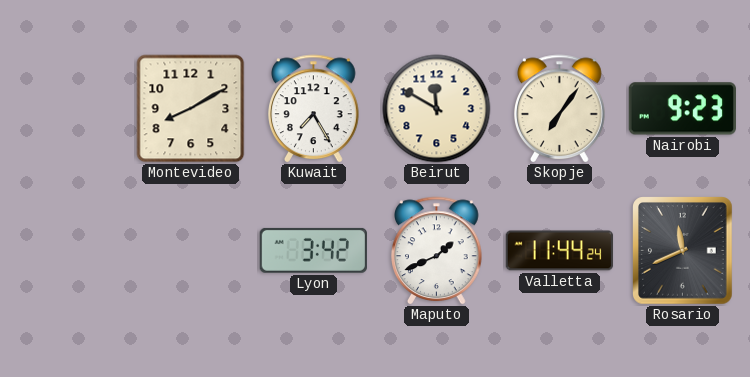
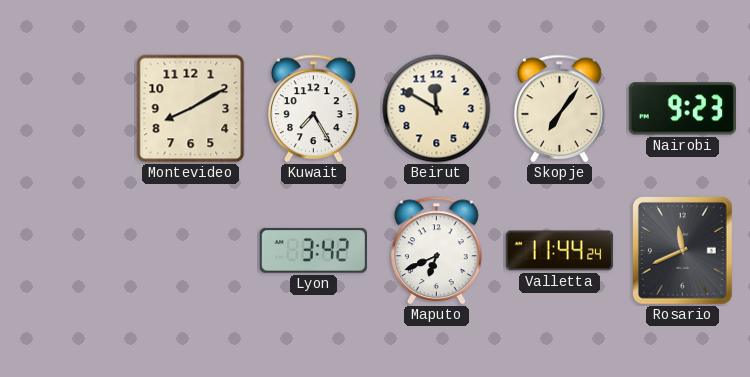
Maputo: 1:41 -> 6:41 (437, 251)
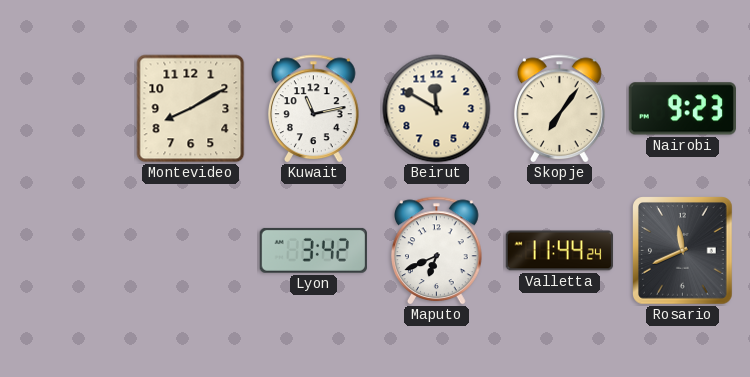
Kuwait: 7:25 -> 11:13 (314, 109)
